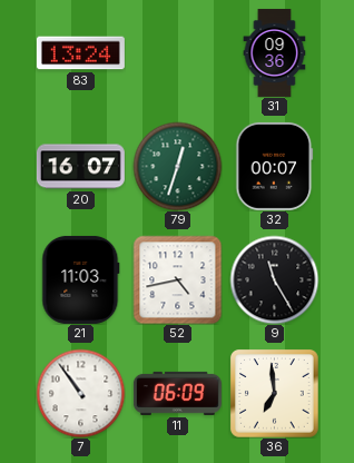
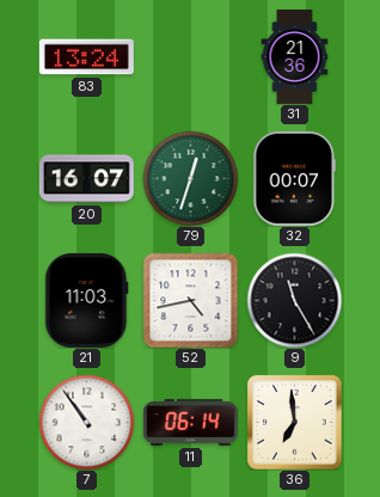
31: 09:36 -> 21:36 (295, 56)
11: 06:09 -> 06:14 (190, 422)
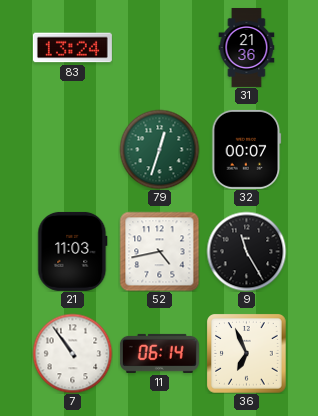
20: 16:07 -> none (86, 179)
36: 6:59 -> 6:56 (247, 354)
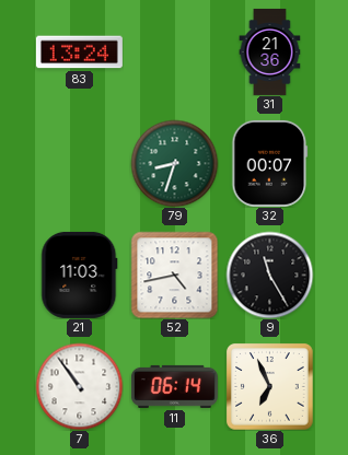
79: 12:33 -> 8:33 (174, 163)
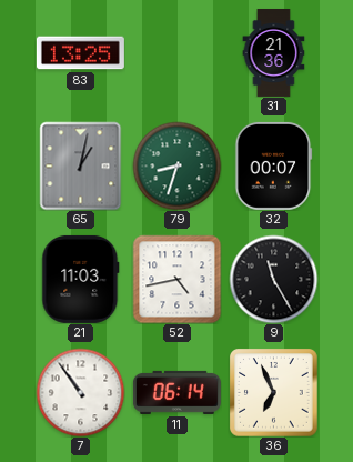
83: 13:24 -> 13:25 (80, 53)
65: none -> 1:02 (81, 165)
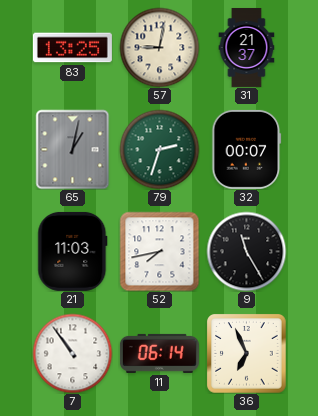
57: none -> 9:02 (159, 47)
31: 21:36 -> 21:37 (247, 47)
79: 8:33 -> 2:33 (159, 149)
52: 4:43 -> 7:43 (159, 251)
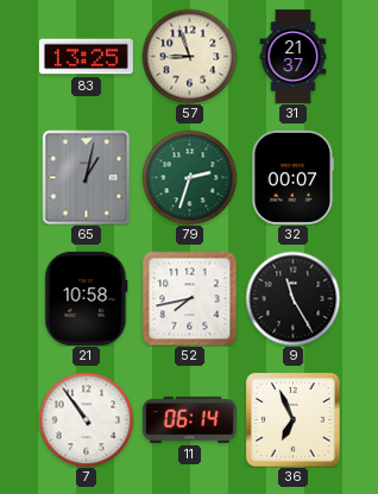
57: 9:02 -> 8:57 (189, 56)
21: 11:03 -> 10:58 (87, 298)
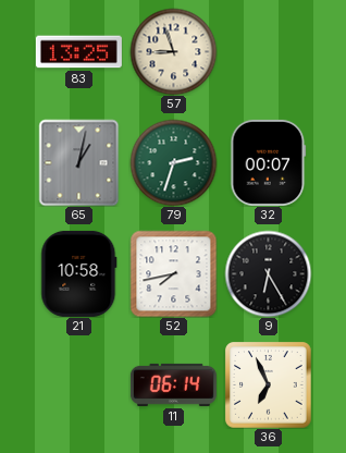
31: 21:37 -> none (294, 56)
9: 11:25 -> 6:25 (268, 273)
7: 10:54 -> none (86, 419)
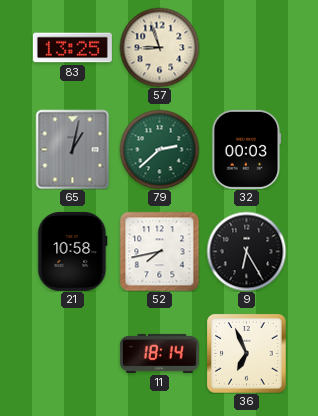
79: 2:33 -> 2:38 (159, 149)
32: 00:07 -> 00:03 (247, 149)
11: 06:14 -> 18:14 (159, 353)
